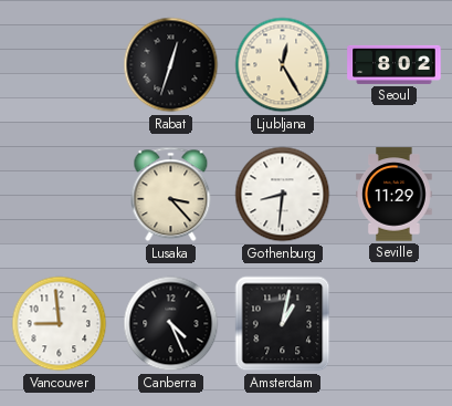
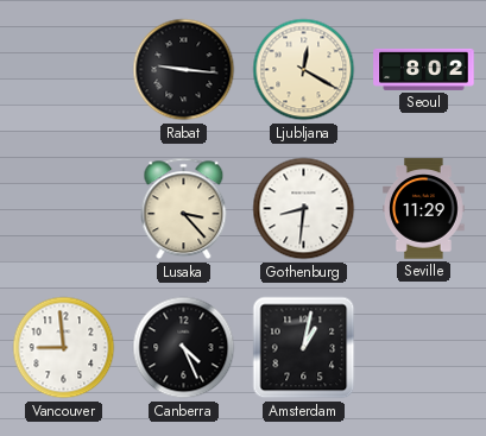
Rabat: 12:33 -> 9:16 (184, 70)
Ljubljana: 12:25 -> 12:20 (304, 70)
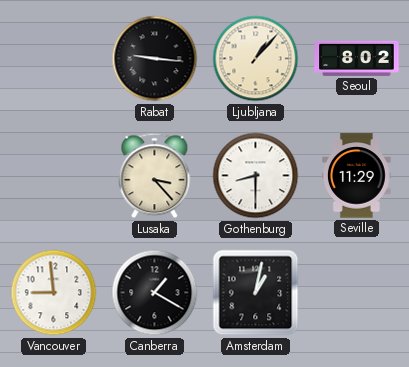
Ljubljana: 12:20 -> 1:07 (256, 59)
Gothenburg: 8:31 -> 8:30 (256, 176)
Canberra: 4:26 -> 1:20 (155, 293)
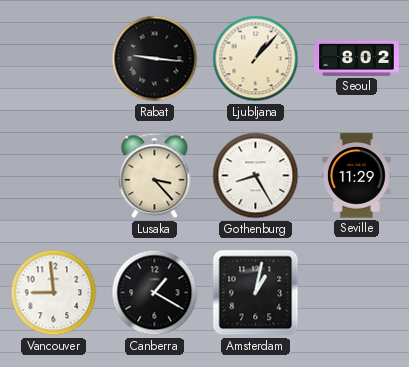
Gothenburg: 8:30 -> 8:25 (256, 176)
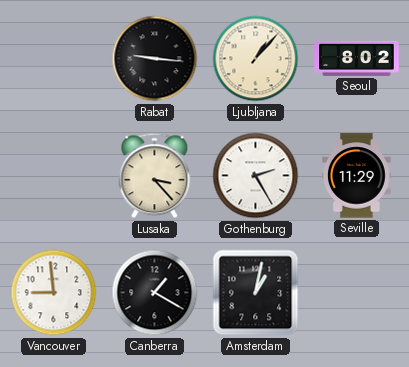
Gothenburg: 8:25 -> 2:25 (256, 176)
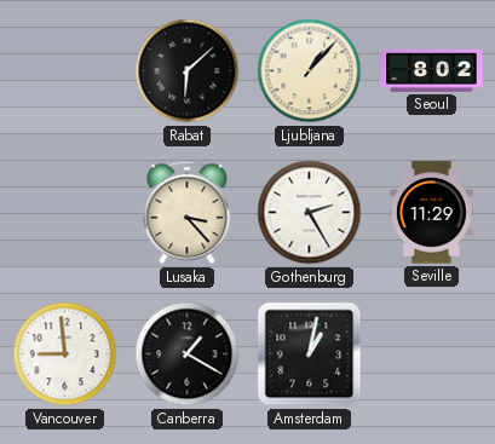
Rabat: 9:16 -> 6:08 (188, 71)
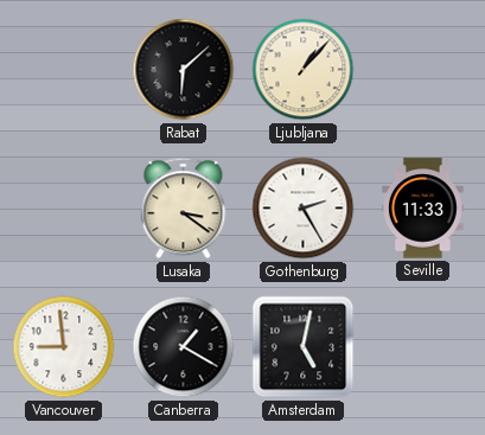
Seoul: 8:02 -> none (432, 70)
Lusaka: 3:23 -> 3:21 (184, 209)
Seville: 11:29 -> 11:33 (423, 209)
Amsterdam: 1:02 -> 5:02 (304, 347)
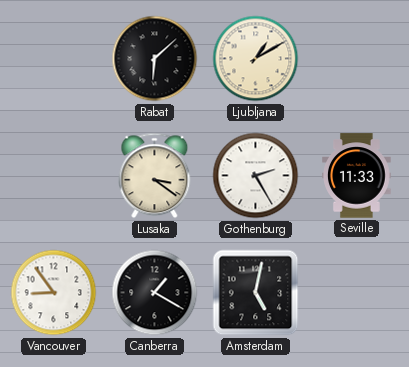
Ljubljana: 1:07 -> 1:10 (256, 59)
Vancouver: 8:59 -> 8:54 (54, 293)
